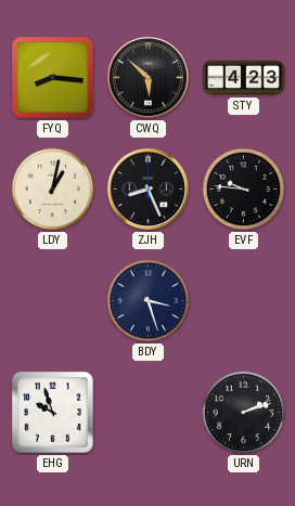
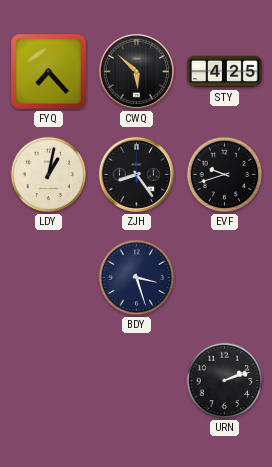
FYQ: 8:16 -> 7:23 (49, 72)
STY: 4:23 -> 4:25 (225, 72)
ZJH: 8:26 -> 8:24 (136, 174)
EVF: 9:46 -> 9:42 (225, 175)
EHG: 9:57 -> none (53, 413)
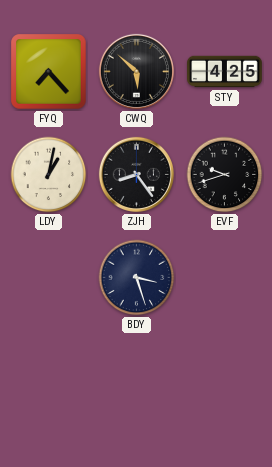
URN: 2:12 -> none (225, 381)
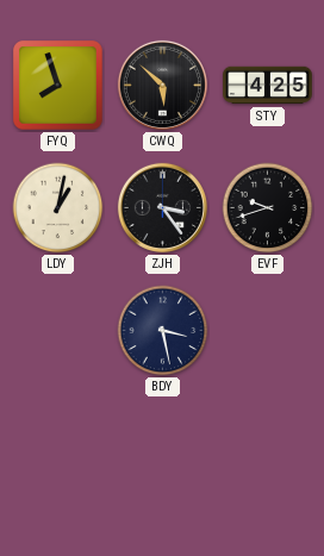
FYQ: 7:23 -> 7:57 (58, 86)
ZJH: 8:24 -> 3:24 (162, 207)
BDY: 3:27 -> 3:28 (163, 331)
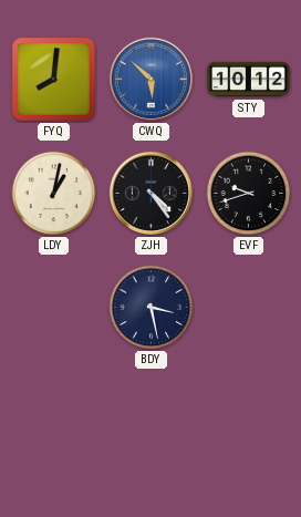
FYQ: 7:57 -> 8:01 (54, 80)
CWQ dial: black -> blue (150, 79)
STY: 4:25 -> 10:12 (249, 80)
ZJH: 3:24 -> 4:24 (150, 193)
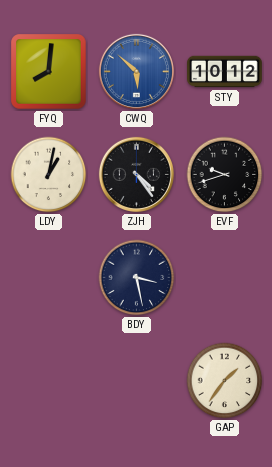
GAP: none -> 1:36 (225, 381)
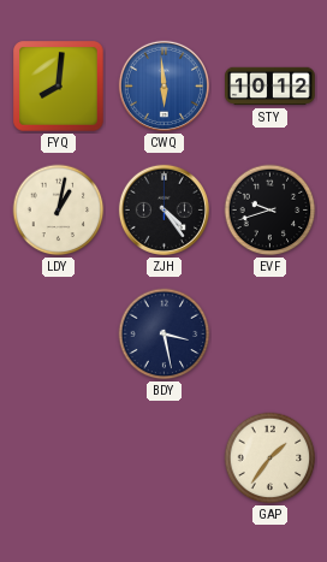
CWQ: 5:52 -> 5:59 (163, 85)
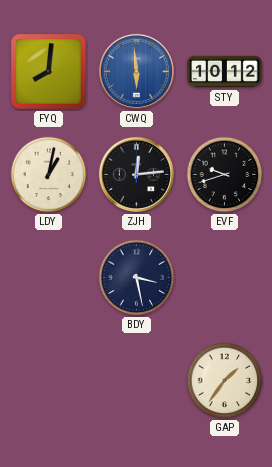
ZJH: 4:24 -> 12:14 (136, 174)
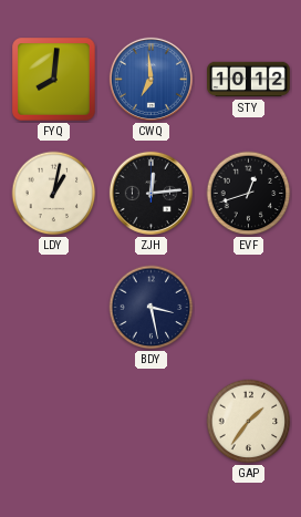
CWQ: 5:59 -> 6:59 (150, 79)
EVF: 9:42 -> 12:42 (249, 194)
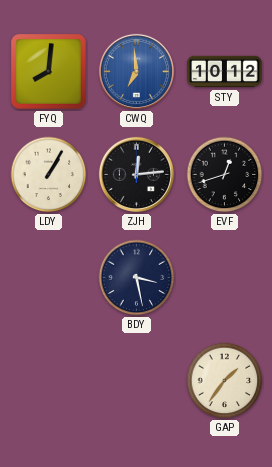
LDY: 1:02 -> 1:05 (49, 175)
